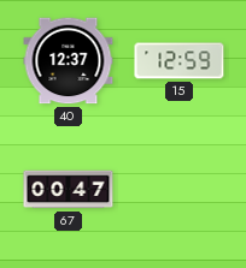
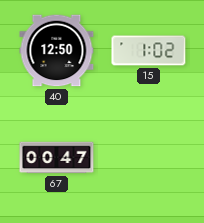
40: 12:37 -> 12:50 (57, 51)
15: 12:59 -> 1:02 (149, 51)
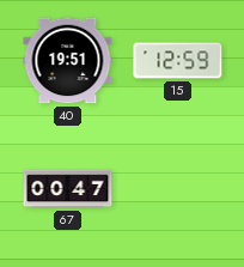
40: 12:50 -> 19:51 (68, 61)
15: 1:02 -> 12:59 (178, 61)
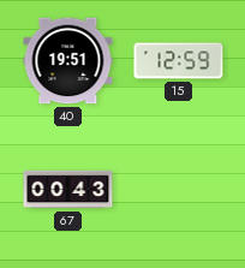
67: 00:47 -> 00:43 (68, 190)
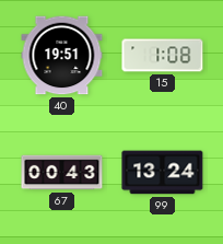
15: 12:59 -> 1:08 (163, 56)
99: none -> 13:24 (163, 173)
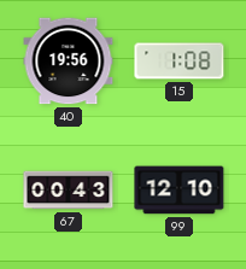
40: 19:51 -> 19:56 (69, 62)
99: 13:24 -> 12:10 (180, 191)
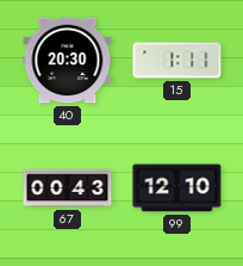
40: 19:56 -> 20:30 (68, 61)
15: 1:08 -> 1:11 (177, 61)
